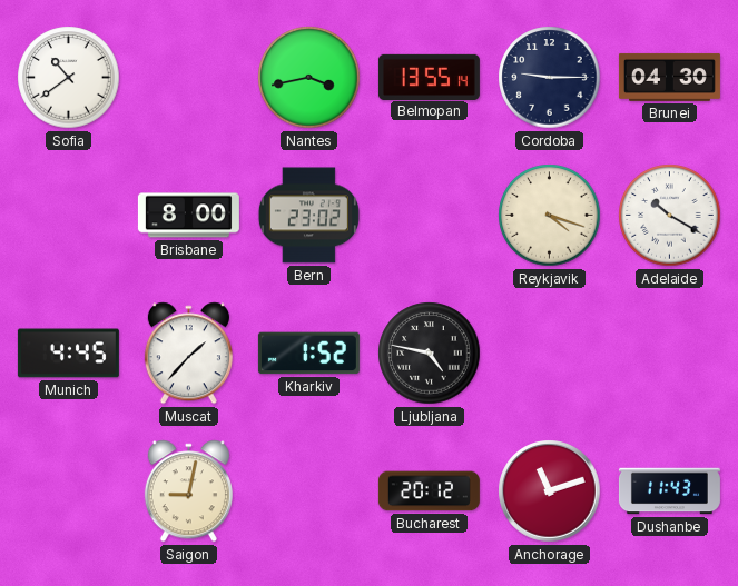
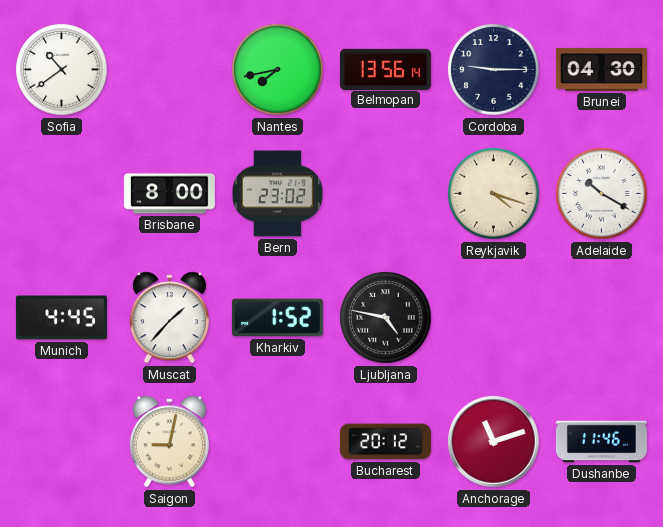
Nantes: 3:43 -> 7:43 (278, 70)
Belmopan: 13:55 -> 13:56 (385, 69)
Dushanbe: 11:43 -> 11:46 (601, 442)
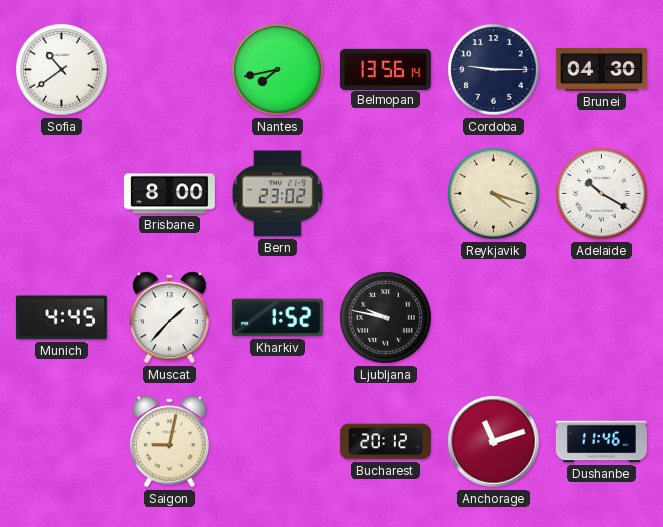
Ljubljana: 4:47 -> 9:47 (386, 318)
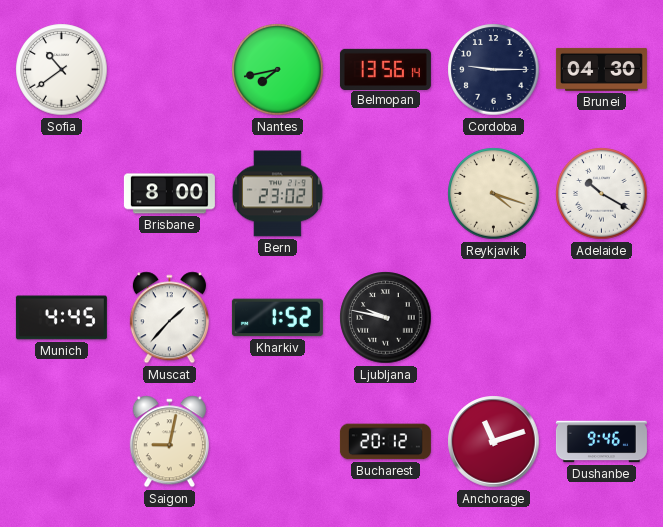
Dushanbe: 11:46 -> 9:46 (601, 442)
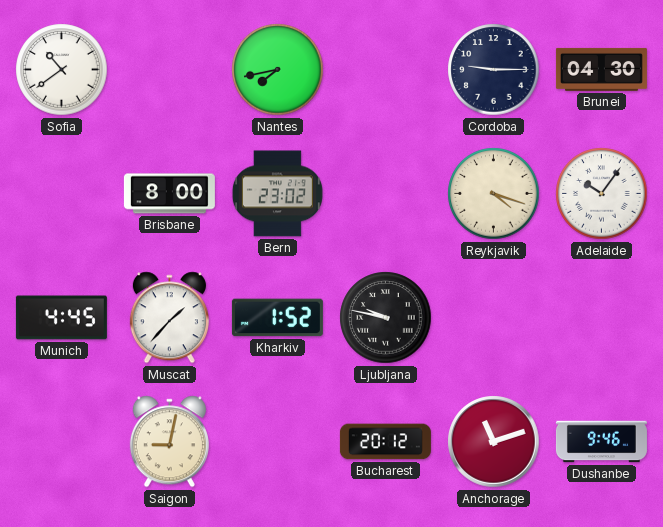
Belmopan: 13:56 -> none (385, 69)
Adelaide: 10:20 -> 10:06 (602, 194)
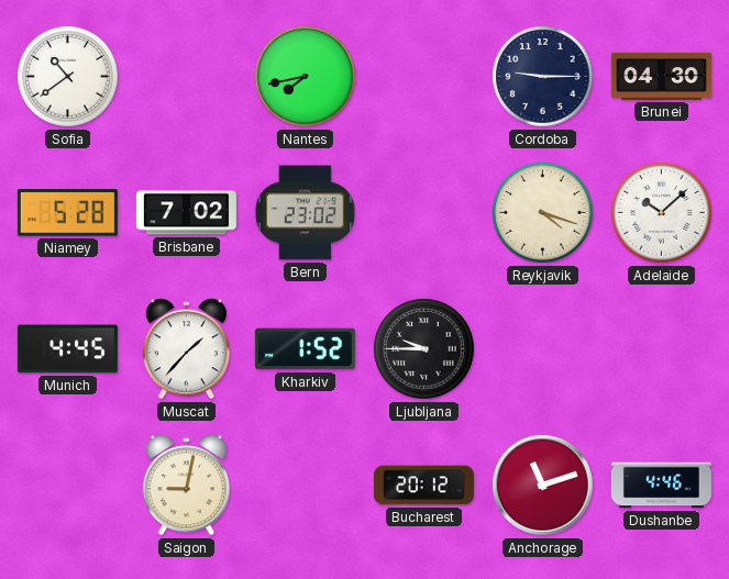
Niamey: none -> 5:28 (67, 213)
Brisbane: 8:00 -> 7:02 (186, 213)
Adelaide: 10:06 -> 10:08 (662, 213)
Ljubljana: 9:47 -> 9:45 (424, 349)
Dushanbe: 9:46 -> 4:46 (661, 486)
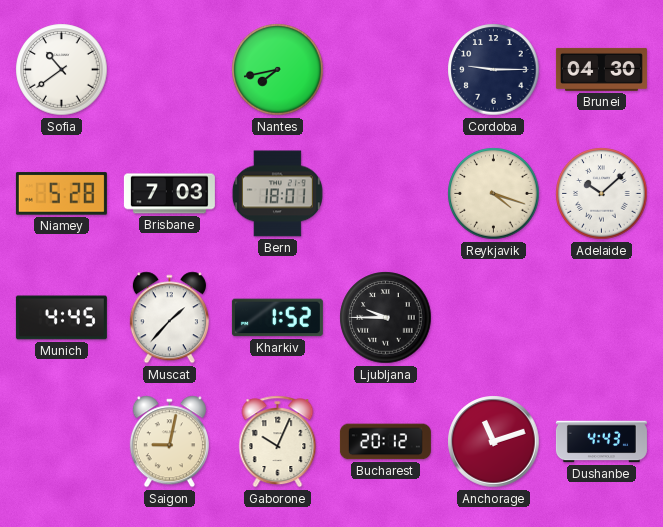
Brisbane: 7:02 -> 7:03 (169, 194)
Bern: 23:02 -> 18:01 (277, 194)
Gaborone: none -> 10:04 (278, 442)
Dushanbe: 4:46 -> 4:43 (601, 442)
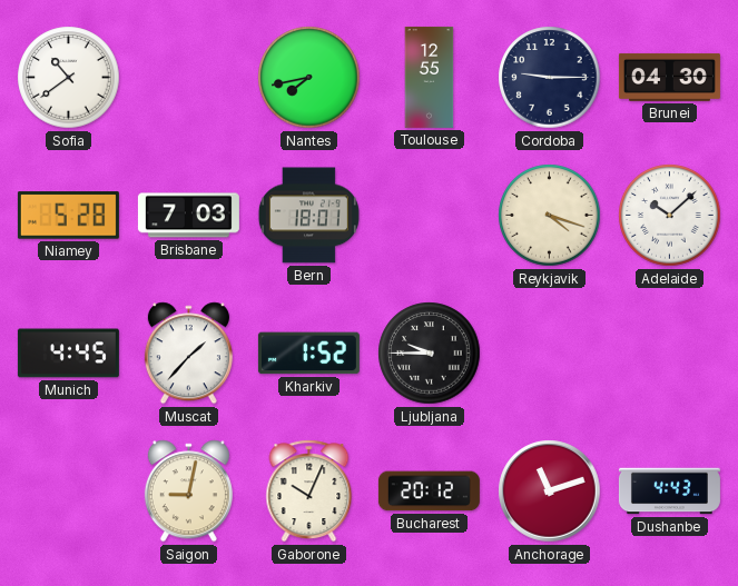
Toulouse: none -> 12:55 (430, 77)
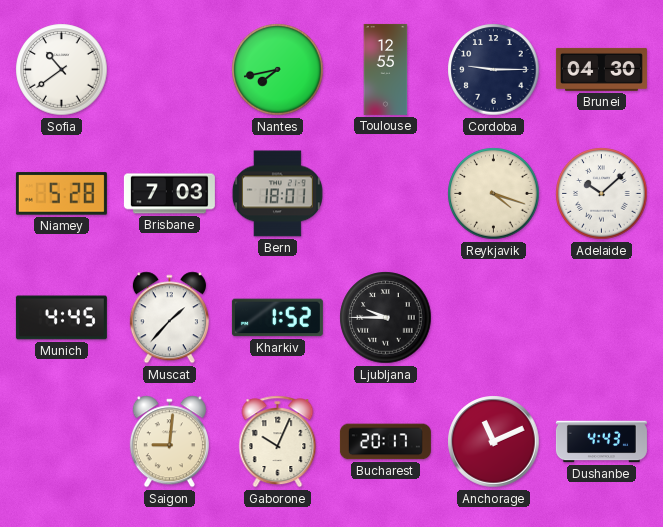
Saigon: 9:02 -> 9:01 (169, 442)
Bucharest: 20:12 -> 20:17 (385, 442)
Anchorage: 11:12 -> 11:11 (494, 442)
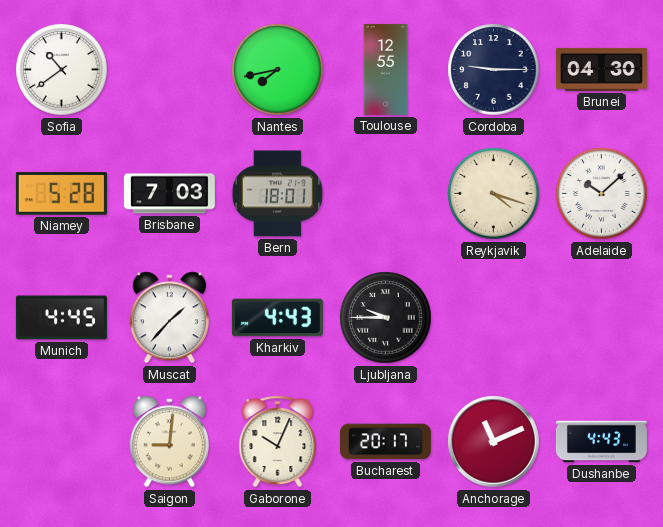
Kharkiv: 1:52 -> 4:43 (277, 318)
